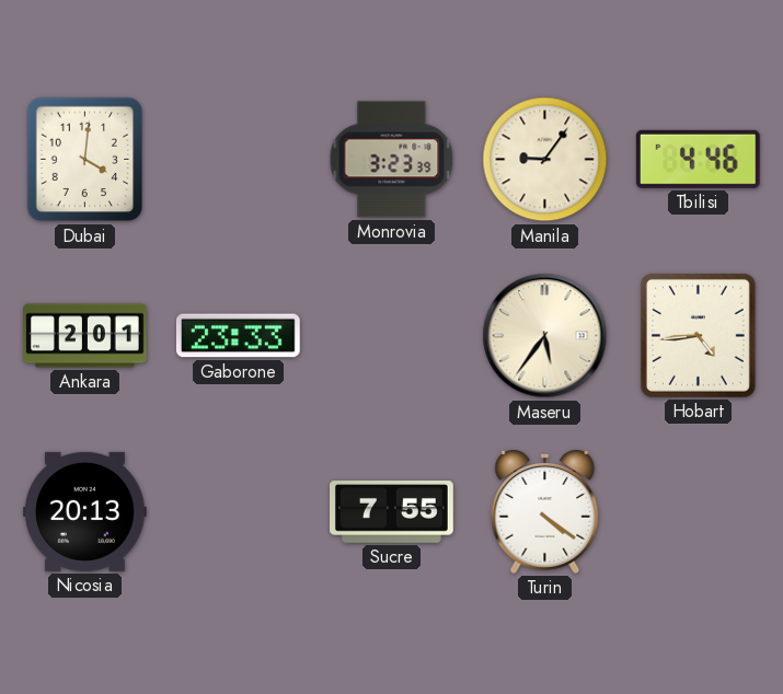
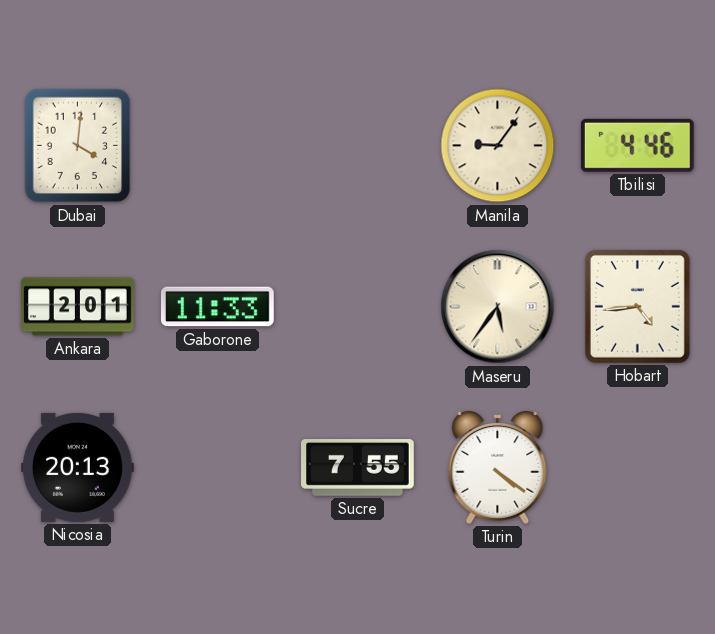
Monrovia: 3:23 -> none (392, 160)
Gaborone: 23:33 -> 11:33 (218, 307)
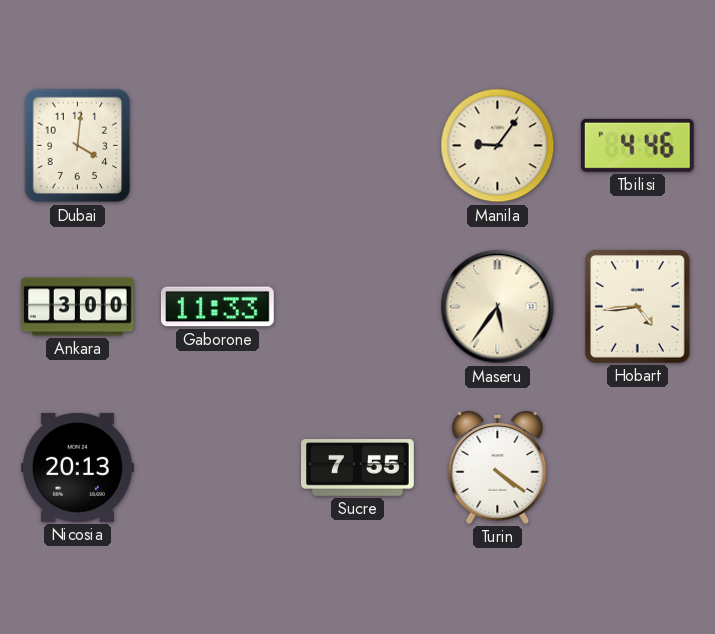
Ankara: 2:01 -> 3:00 (78, 307)
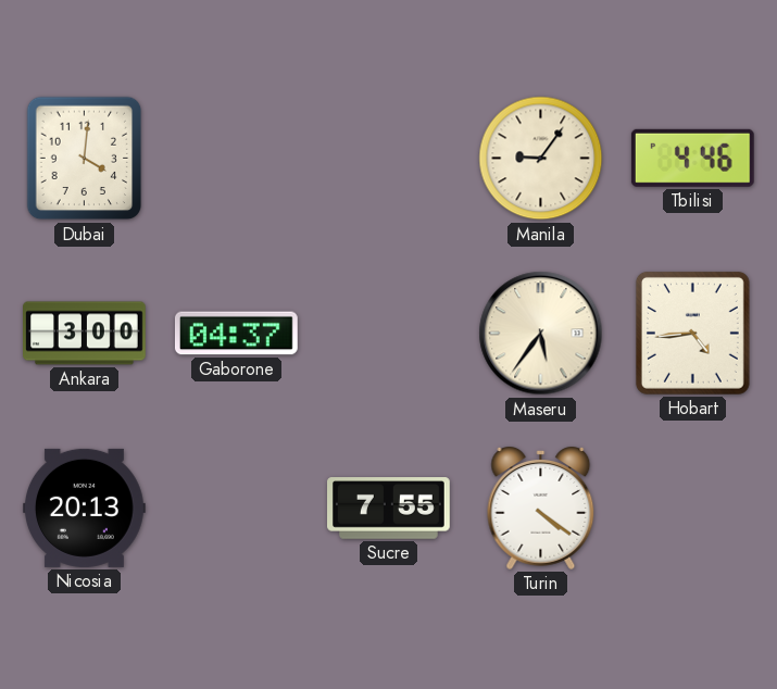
Gaborone: 11:33 -> 04:37 (237, 334)
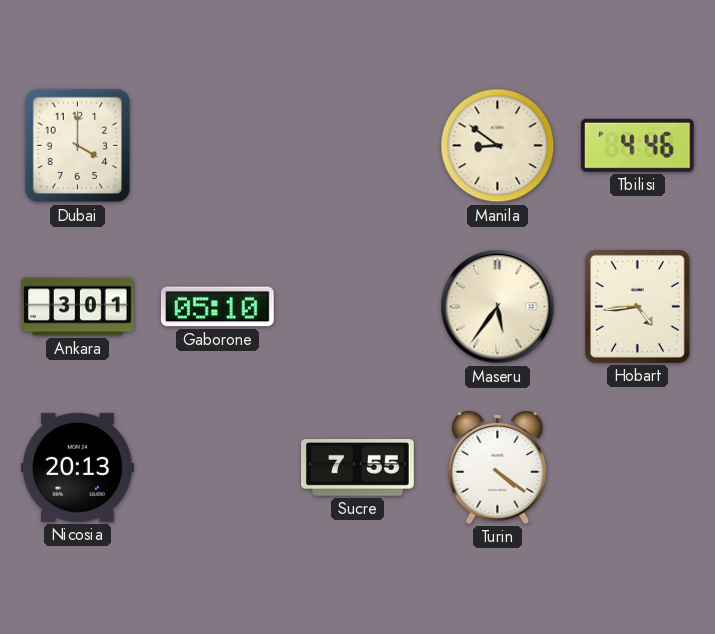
Dubai: 4:01 -> 4:00 (78, 146)
Manila: 9:06 -> 8:51 (498, 146)
Ankara: 3:00 -> 3:01 (78, 307)
Gaborone: 04:37 -> 05:10 (218, 307)
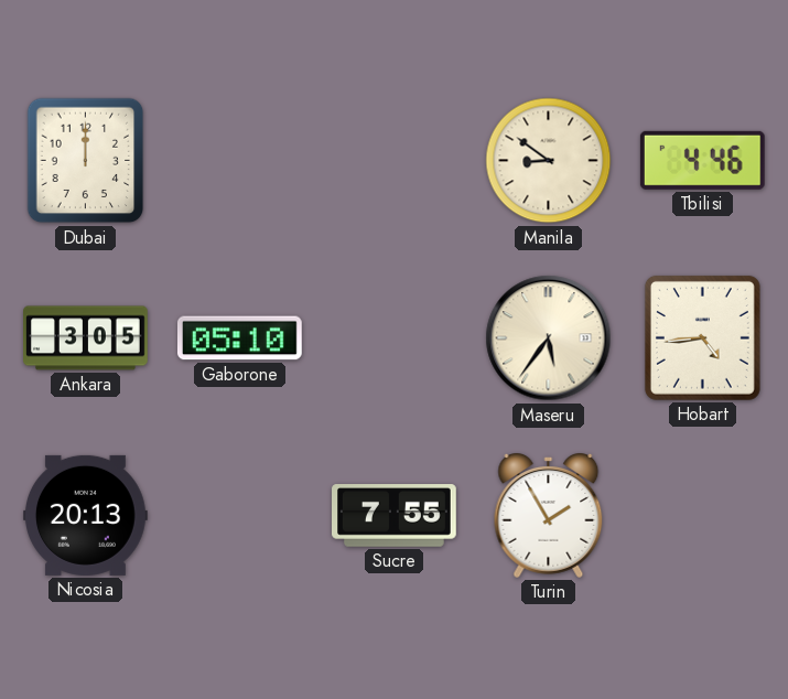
Dubai: 4:00 -> 12:00 (86, 161)
Ankara: 3:01 -> 3:05 (86, 338)
Turin: 4:21 -> 1:55 (549, 516)
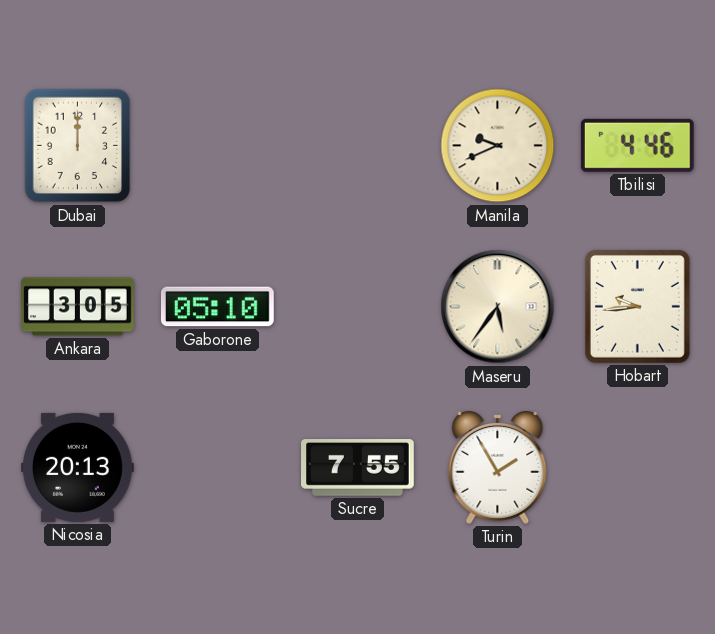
Manila: 8:51 -> 9:41 (498, 146)
Hobart: 4:44 -> 9:44 (637, 306)
